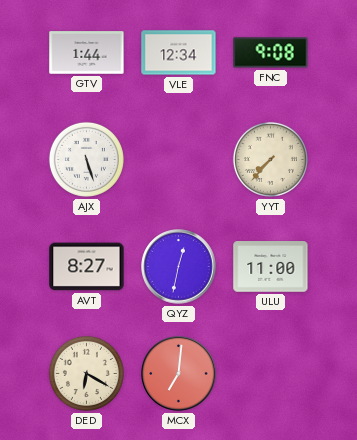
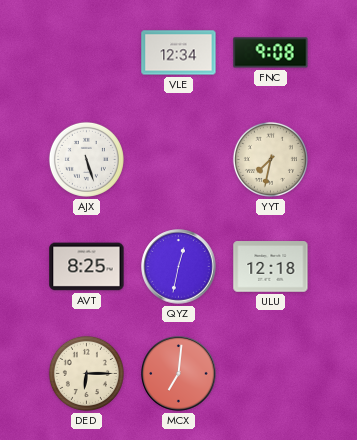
GTV: 1:44 -> none (87, 53)
YYT: 7:37 -> 7:32 (270, 159)
AVT: 8:27 -> 8:25 (87, 267)
ULU: 11:00 -> 12:18 (271, 267)
DED: 6:20 -> 6:15 (86, 373)
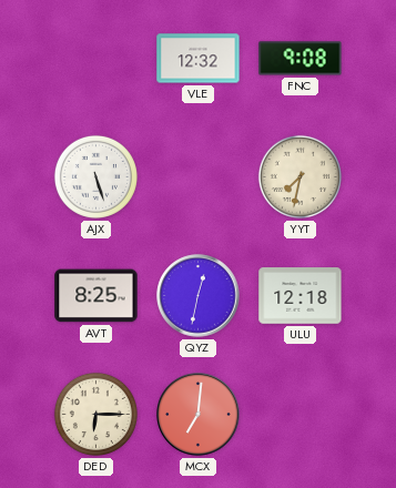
VLE: 12:34 -> 12:32 (199, 59)
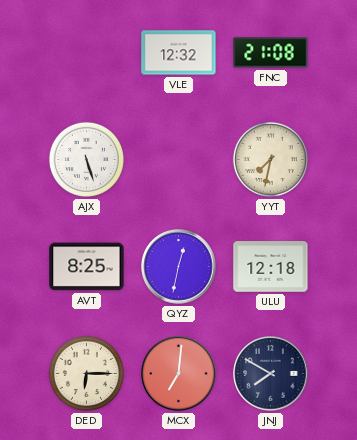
FNC: 9:08 -> 21:08 (271, 53)
JNJ: none -> 7:50 (271, 374)
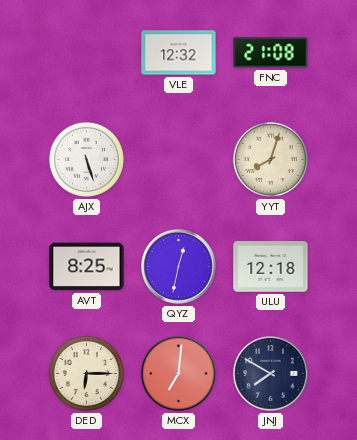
YYT: 7:32 -> 8:03 (270, 159)
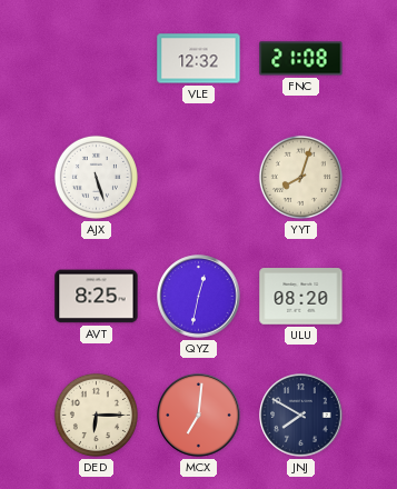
ULU: 12:18 -> 08:20 (301, 297)
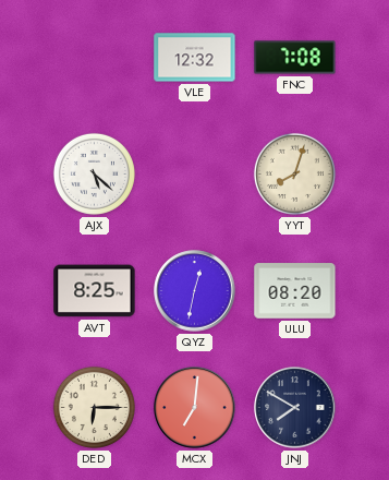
FNC: 21:08 -> 7:08 (295, 58)
AJX: 5:27 -> 5:22 (94, 173)
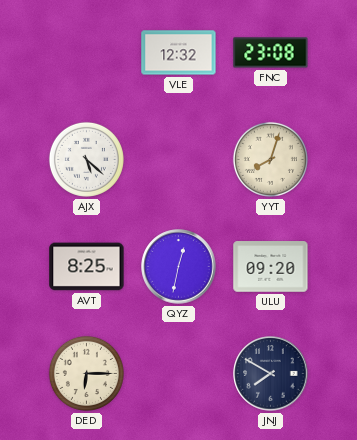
FNC: 7:08 -> 23:08 (271, 53)
ULU: 08:20 -> 09:20 (271, 267)
MCX: 7:01 -> none (195, 408)
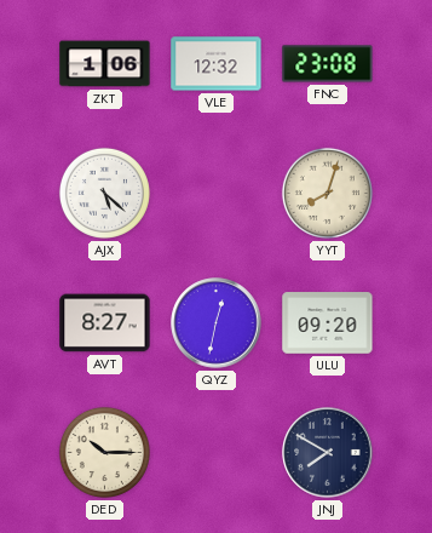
ZKT: none -> 1:06 (105, 64)
AVT: 8:25 -> 8:27 (105, 323)
DED: 6:15 -> 10:15 (104, 452)
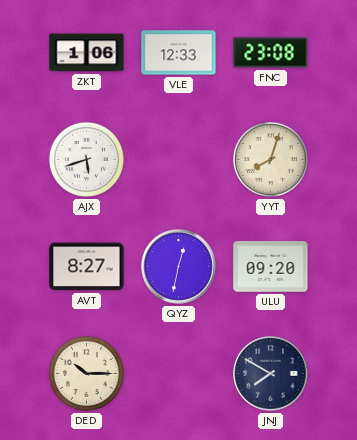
VLE: 12:32 -> 12:33 (179, 53)
AJX: 5:22 -> 5:42 (86, 159)
